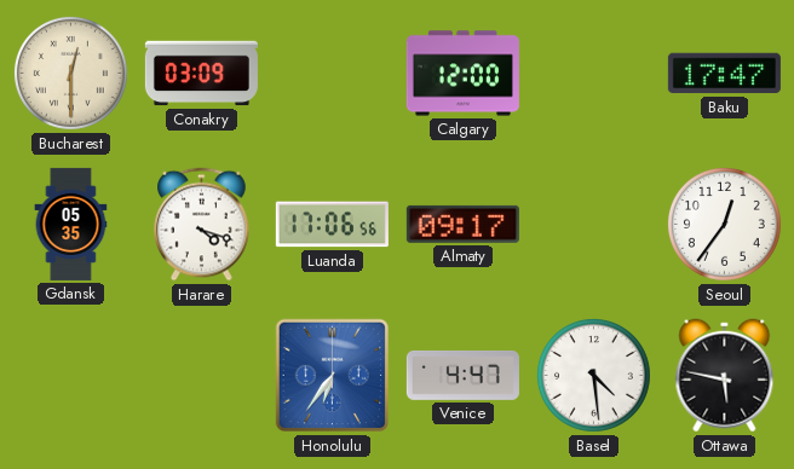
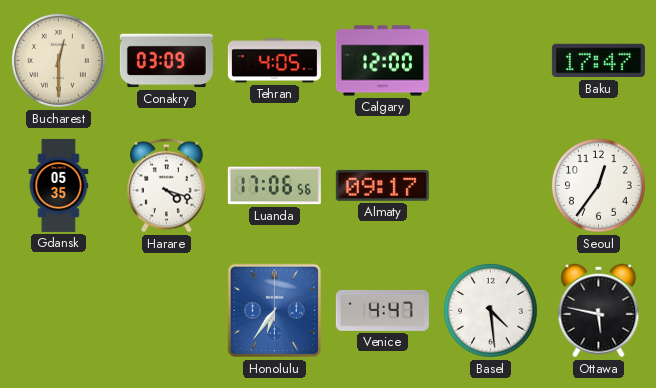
Tehran: none -> 4:05 (274, 61)
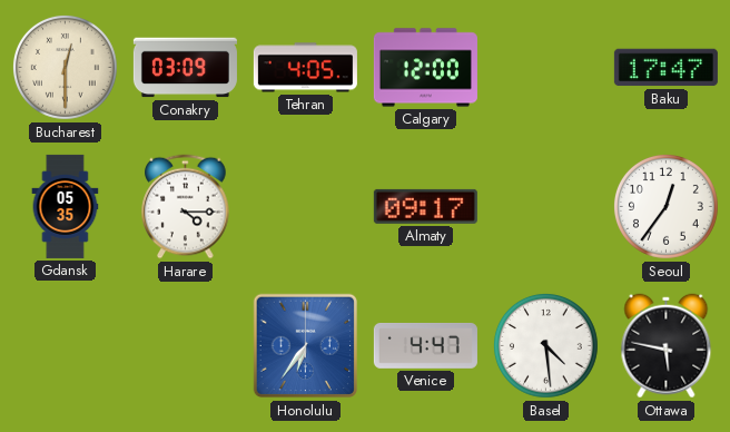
Harare: 4:18 -> 4:15 (186, 207)
Luanda: 17:06 -> none (274, 186)
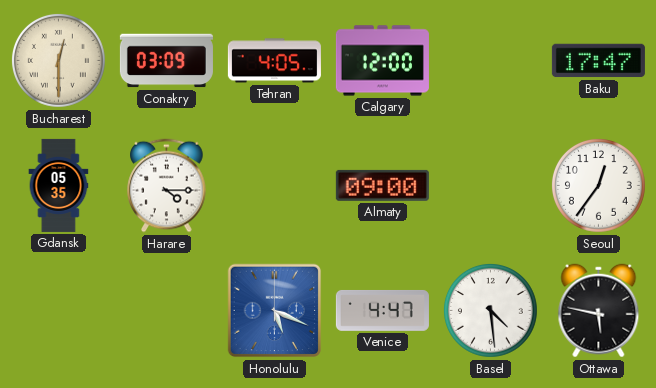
Almaty: 09:17 -> 09:00 (382, 185)
Honolulu: 6:36 -> 5:19 (275, 311)
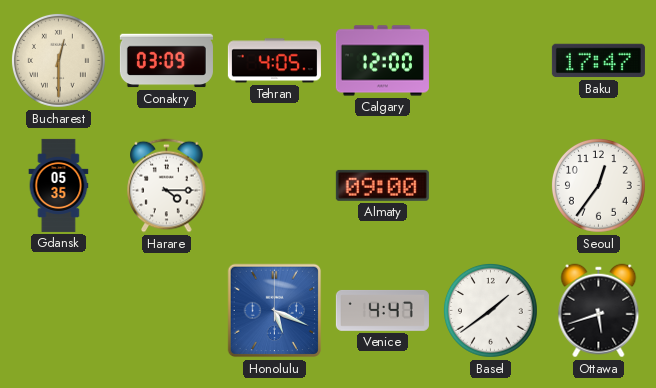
Basel: 4:29 -> 1:39 (490, 310)
Ottawa: 5:47 -> 5:42 (599, 311)
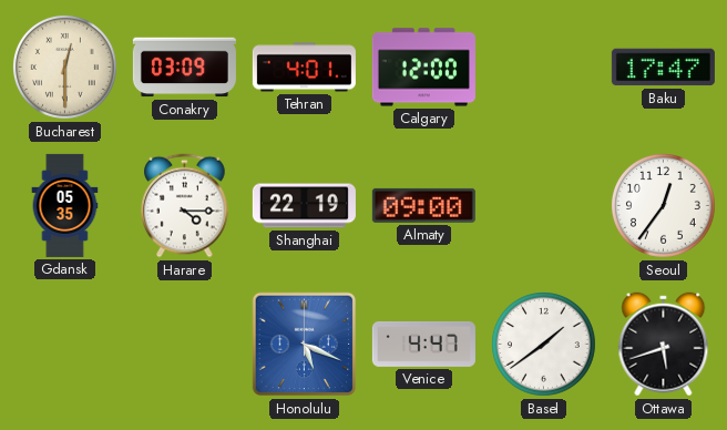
Tehran: 4:05 -> 4:01 (304, 68)
Shanghai: none -> 22:19 (304, 206)
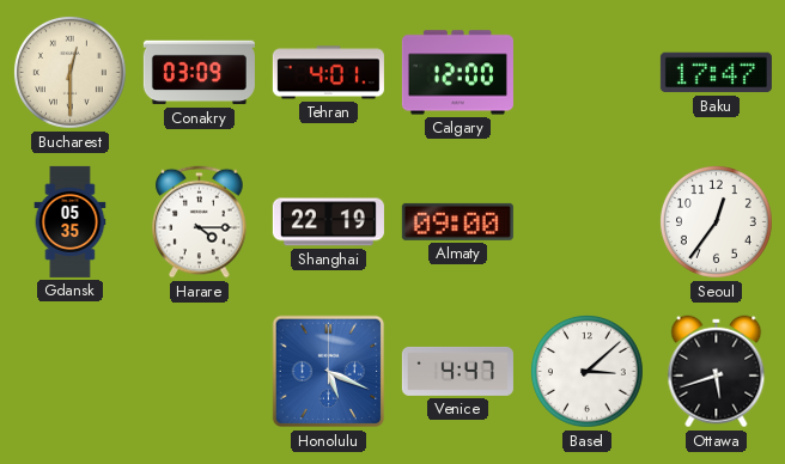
Basel: 1:39 -> 3:08 (586, 371)
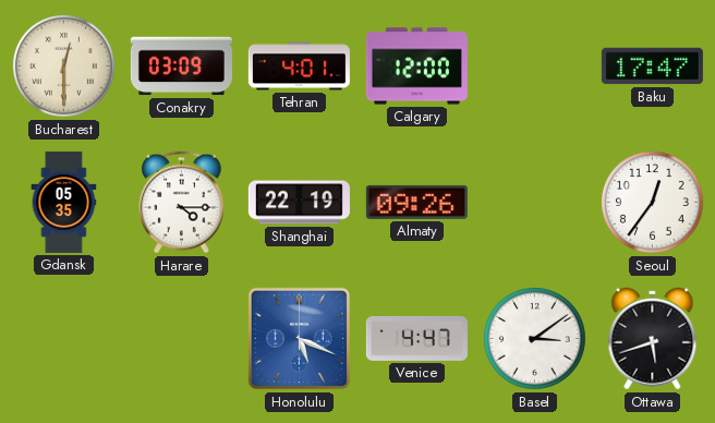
Almaty: 09:00 -> 09:26 (416, 202)
Basel: 3:08 -> 3:09 (534, 338)
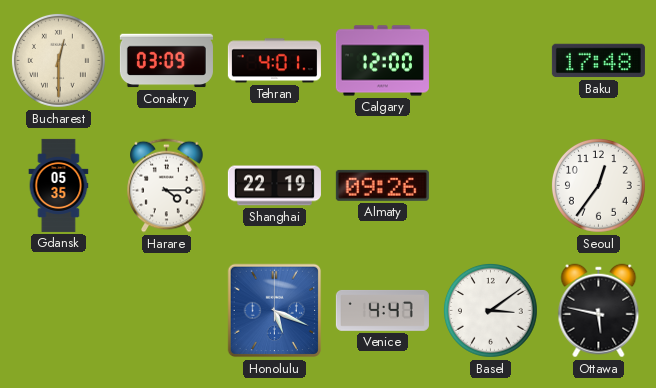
Baku: 17:47 -> 17:48 (598, 61)
Ottawa: 5:42 -> 5:47 (599, 311)
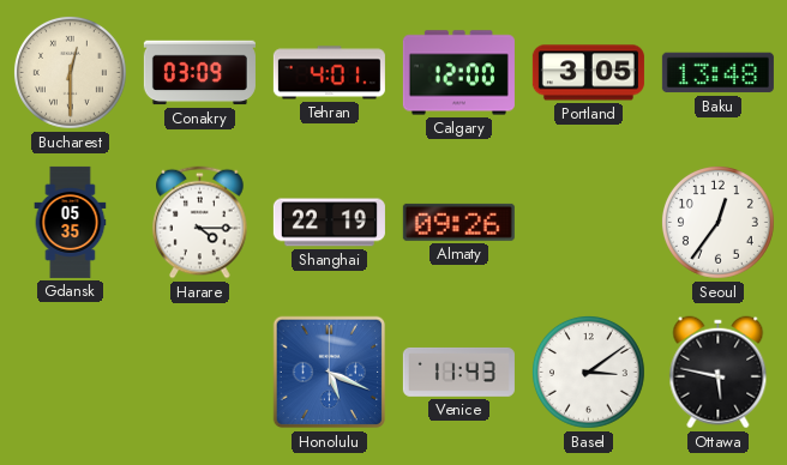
Portland: none -> 3:05 (588, 73)
Baku: 17:48 -> 13:48 (717, 73)
Venice: 4:47 -> 11:43 (458, 372)
